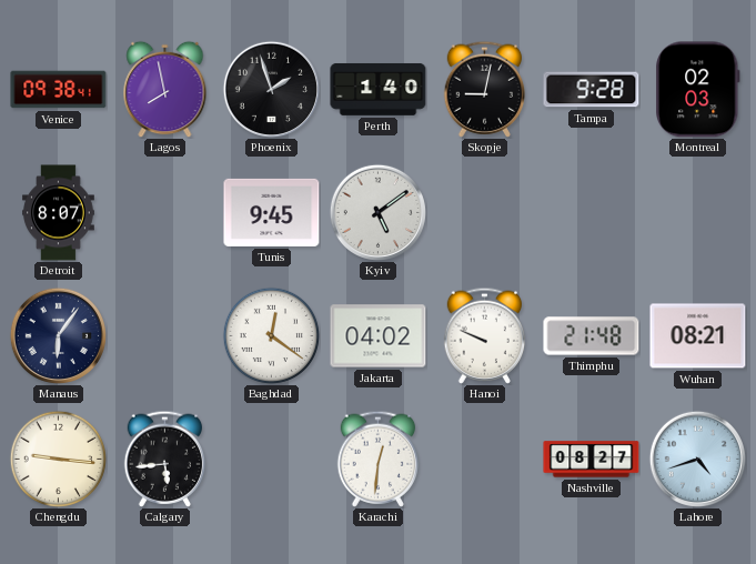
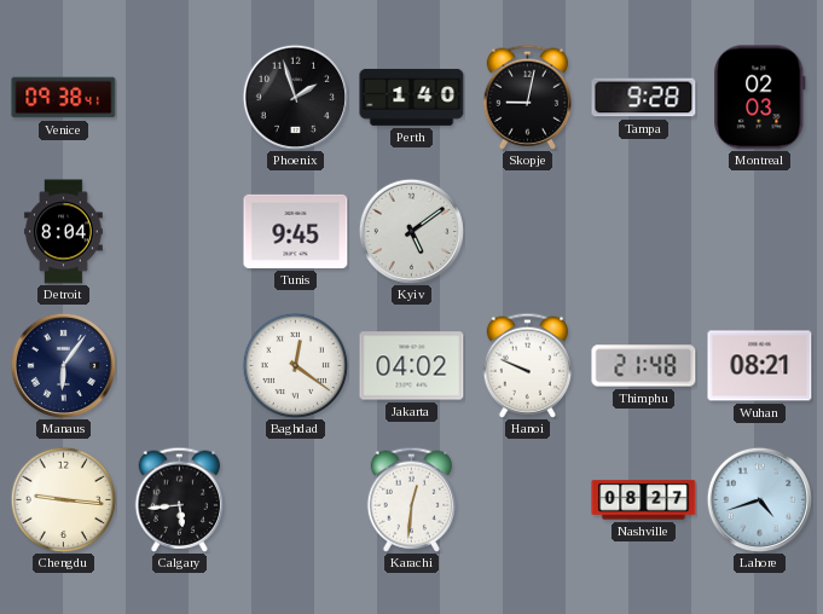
Lagos: 7:58 -> none (165, 89)
Detroit: 8:07 -> 8:04 (64, 232)
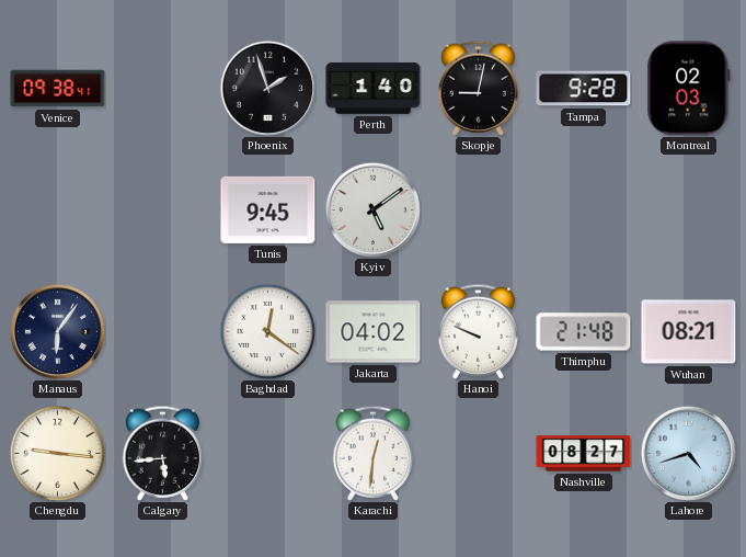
Detroit: 8:04 -> none (64, 232)
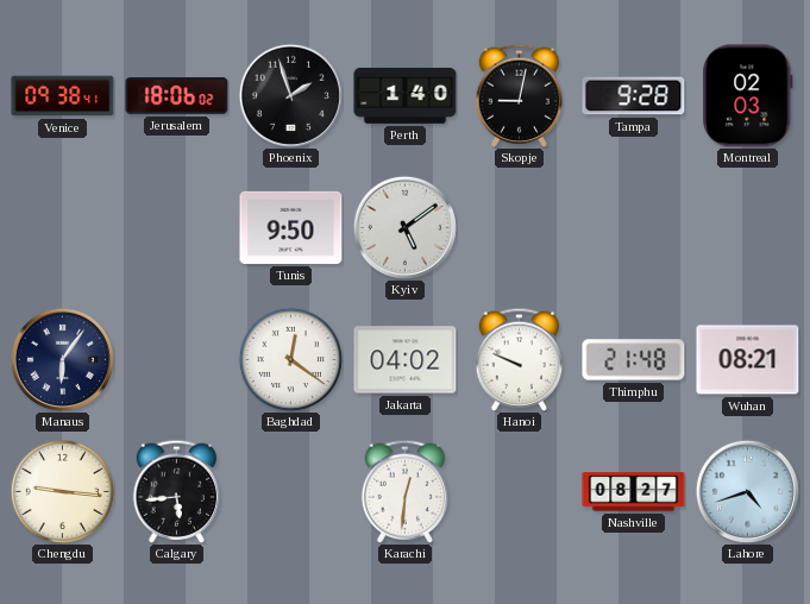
Jerusalem: none -> 18:06 (177, 96)
Tunis: 9:45 -> 9:50 (291, 227)
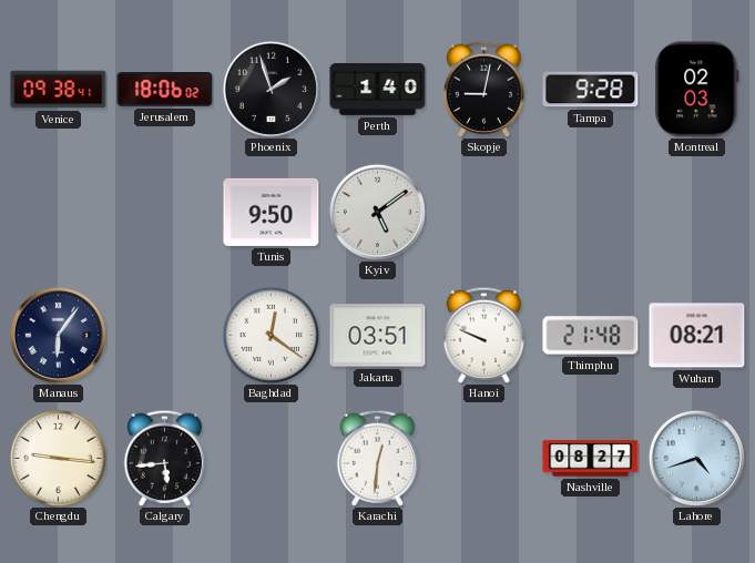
Jakarta: 04:02 -> 03:51 (378, 336)
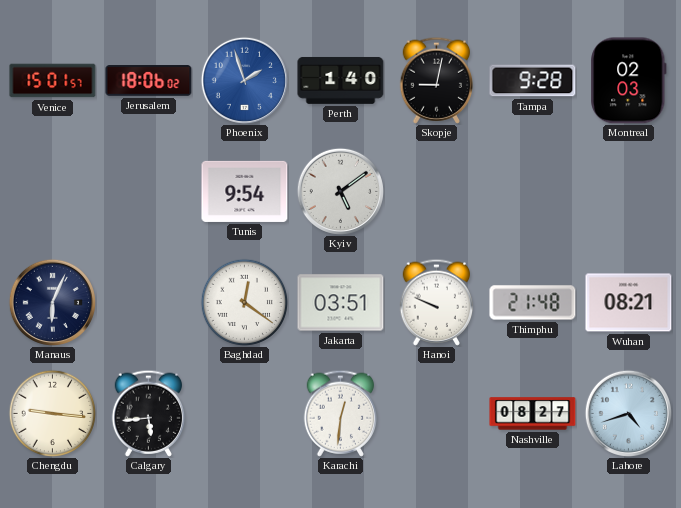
Venice: 09:38 -> 15:01 (53, 81)
Phoenix dial: black -> blue (244, 80)
Tunis: 9:50 -> 9:54 (245, 191)
Manaus: 6:06 -> 6:04 (52, 302)
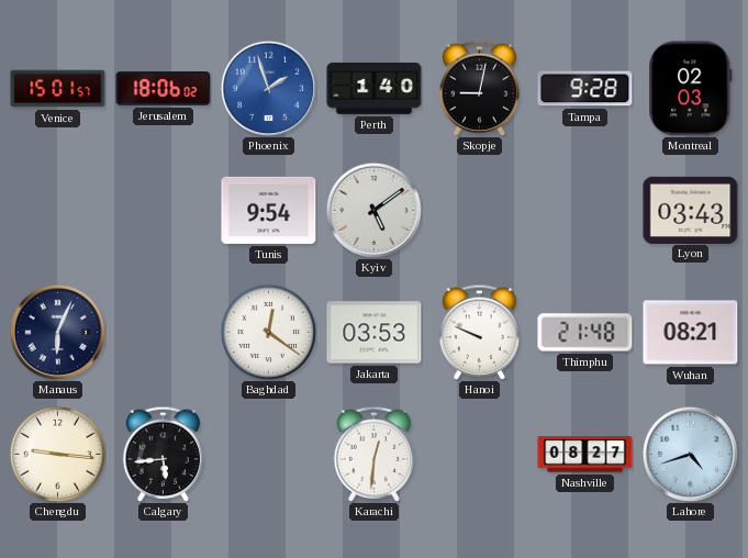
Lyon: none -> 03:43 (691, 210)
Jakarta: 03:51 -> 03:53 (375, 333)
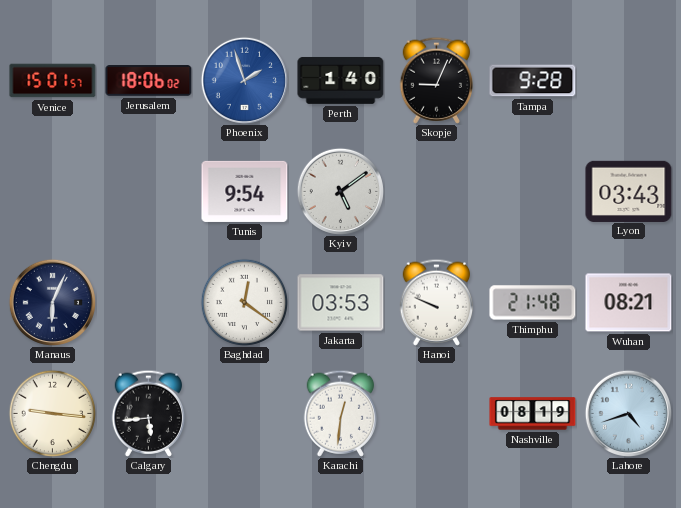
Skopje: 9:02 -> 9:04 (437, 80)
Montreal: 02:03 -> none (691, 89)
Nashville: 08:27 -> 08:19 (533, 414)
